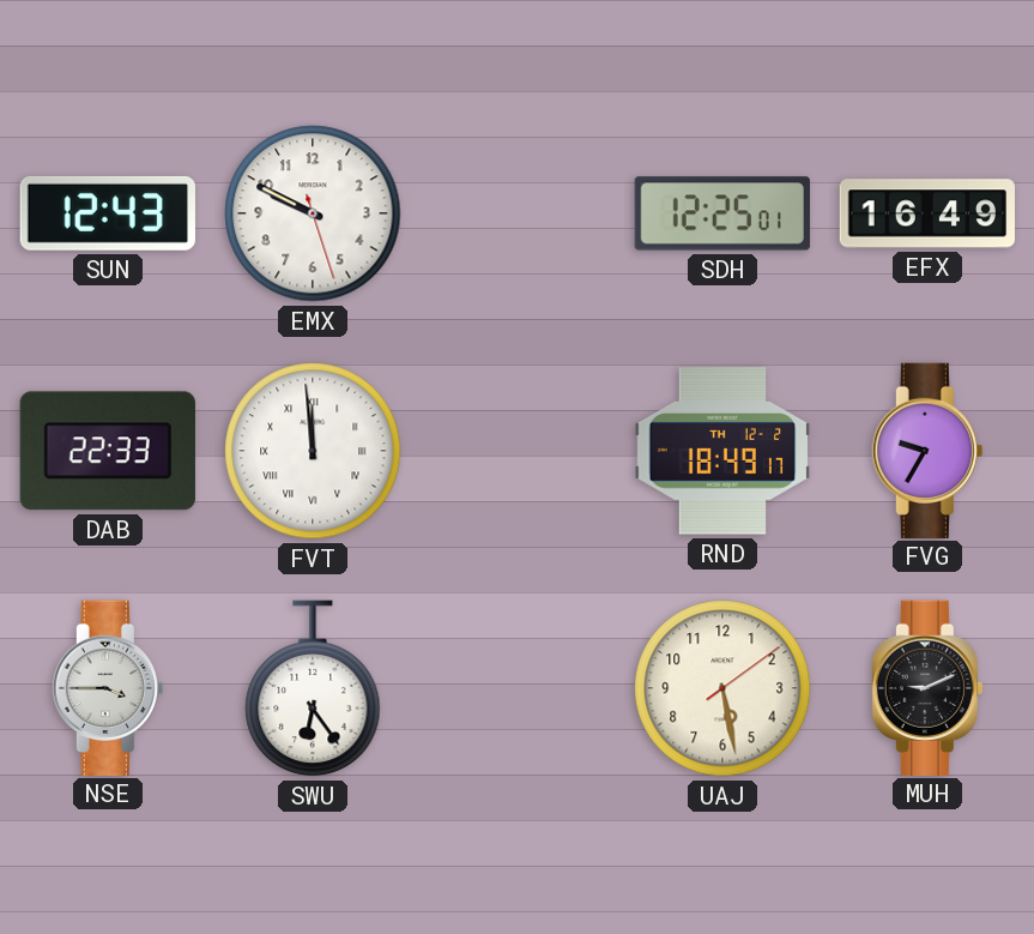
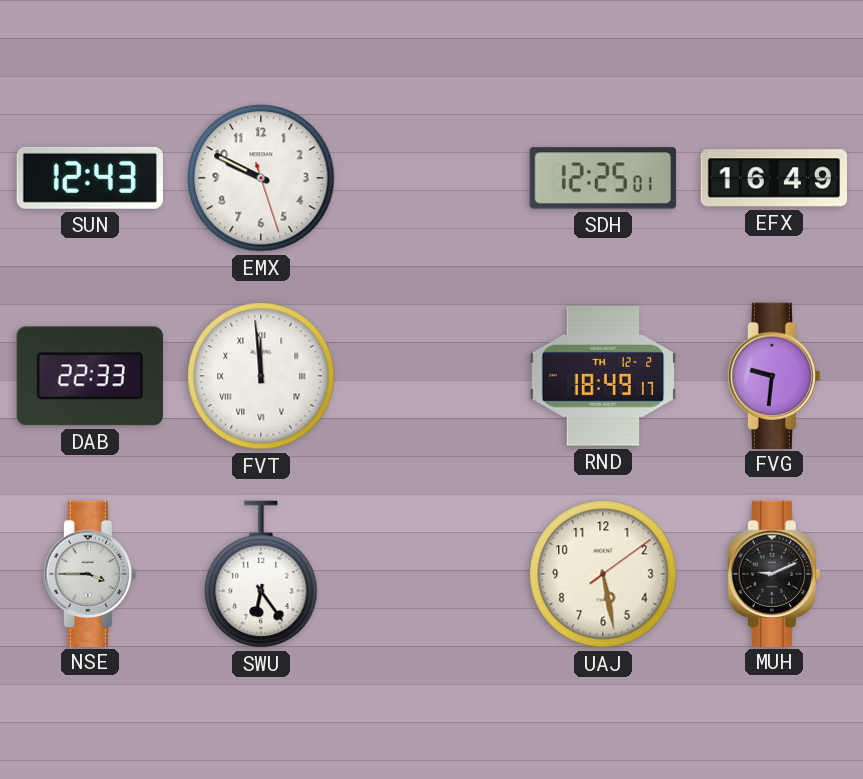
FVG: 9:35 -> 9:31 (774, 375)
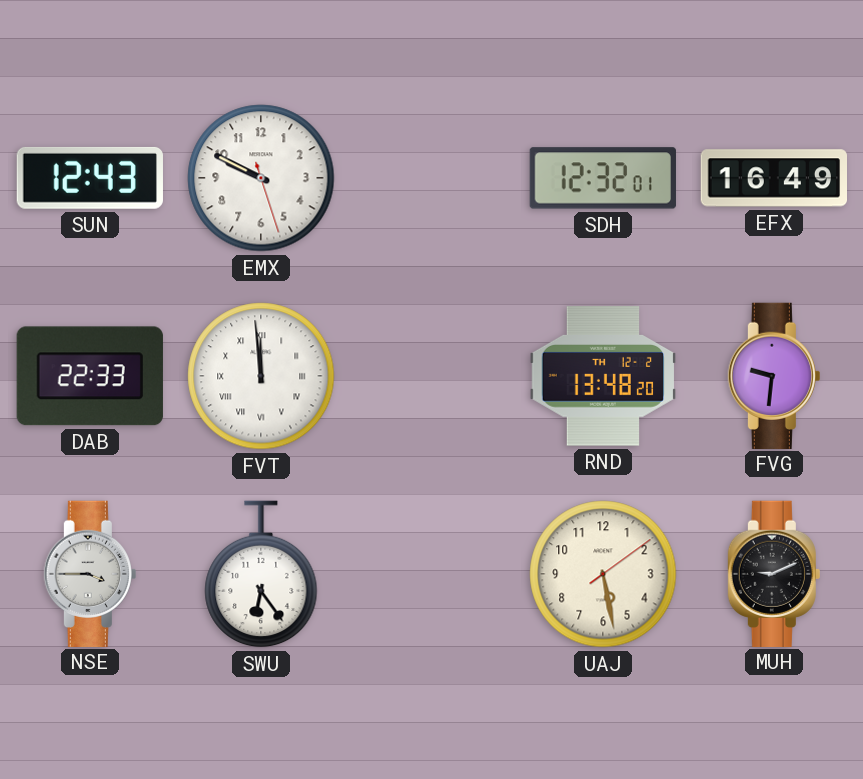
SDH: 12:25 -> 12:32 (603, 178)
RND: 18:49 -> 13:48 (602, 376)
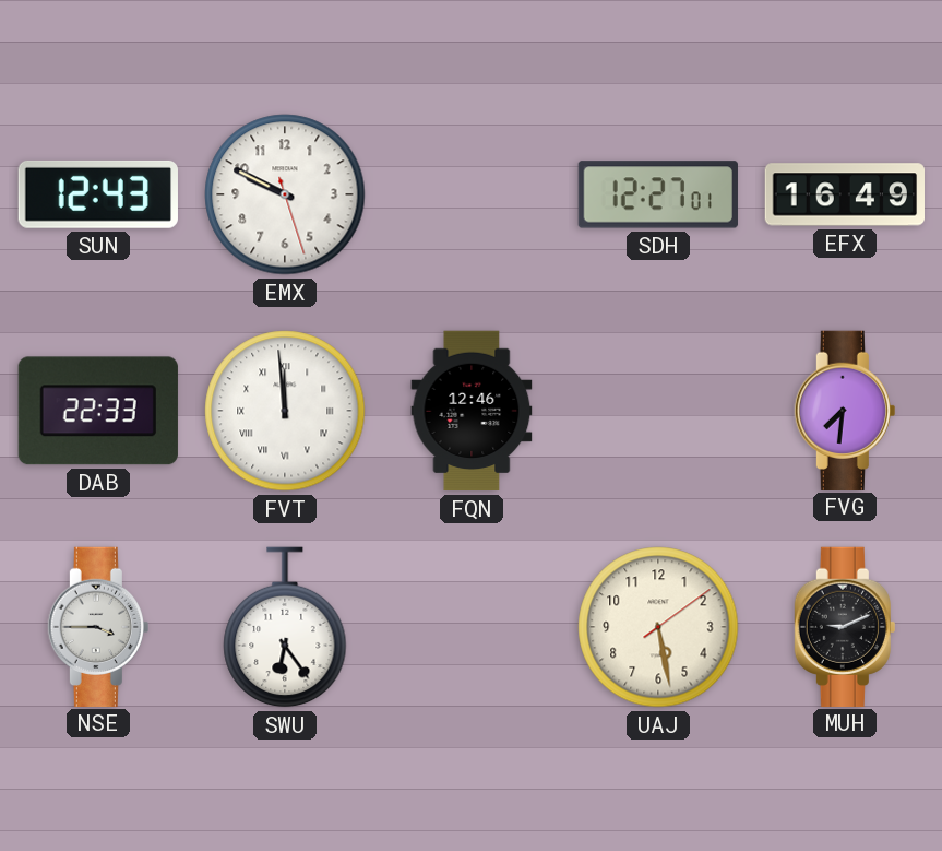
SDH: 12:32 -> 12:27 (658, 194)
FQN: none -> 12:46 (472, 411)
RND: 13:48 -> none (602, 376)
FVG: 9:31 -> 7:31 (845, 410)
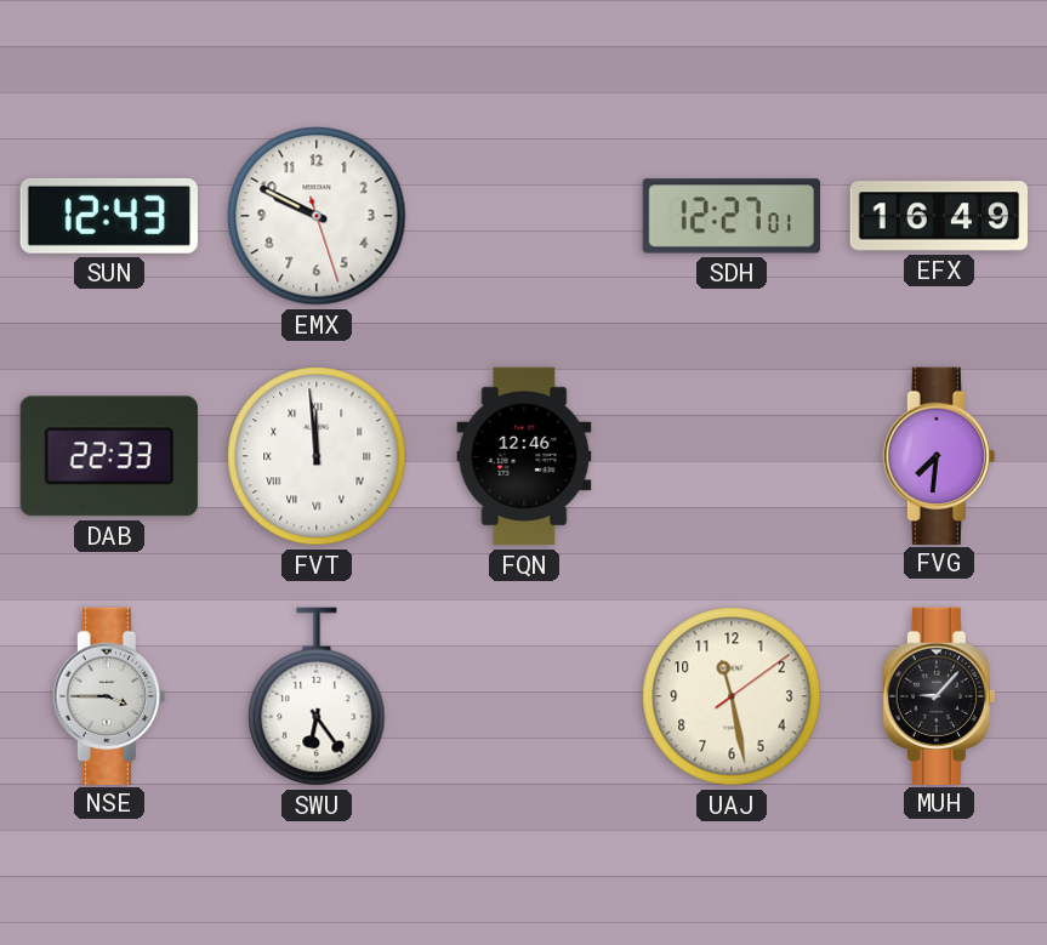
UAJ: 5:28 -> 11:28 (732, 696)
MUH: 9:11 -> 9:07 (939, 695)
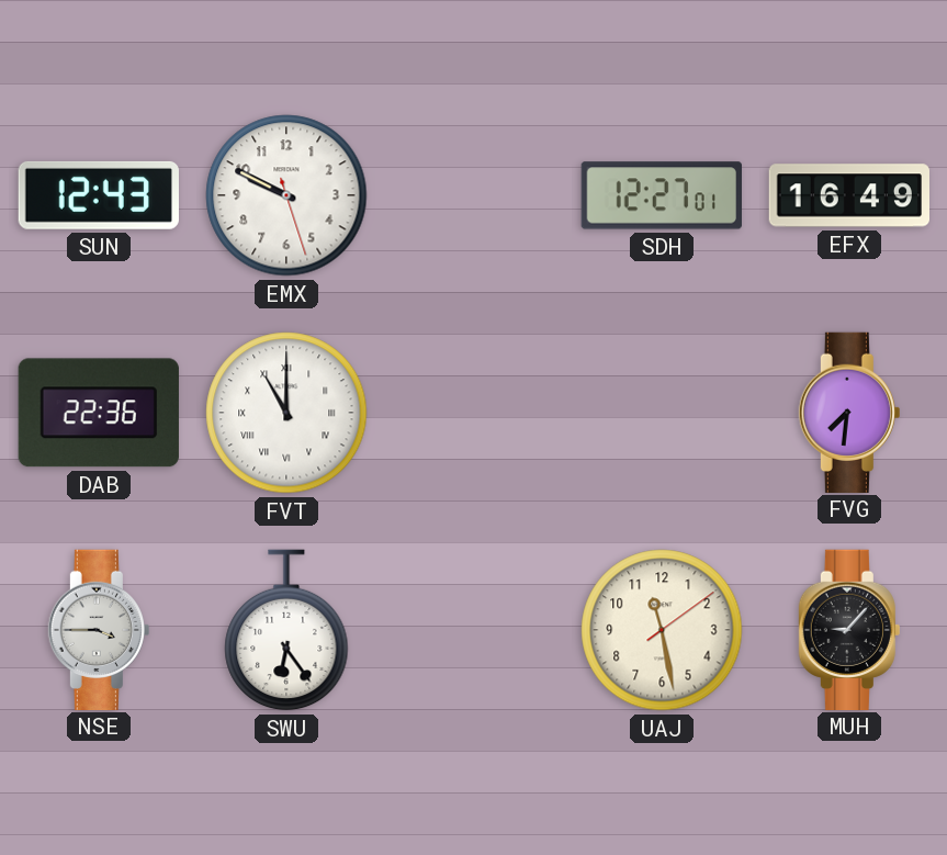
DAB: 22:33 -> 22:36 (99, 413)
FVT: 11:59 -> 11:00 (286, 413)
FQN: 12:46 -> none (524, 456)
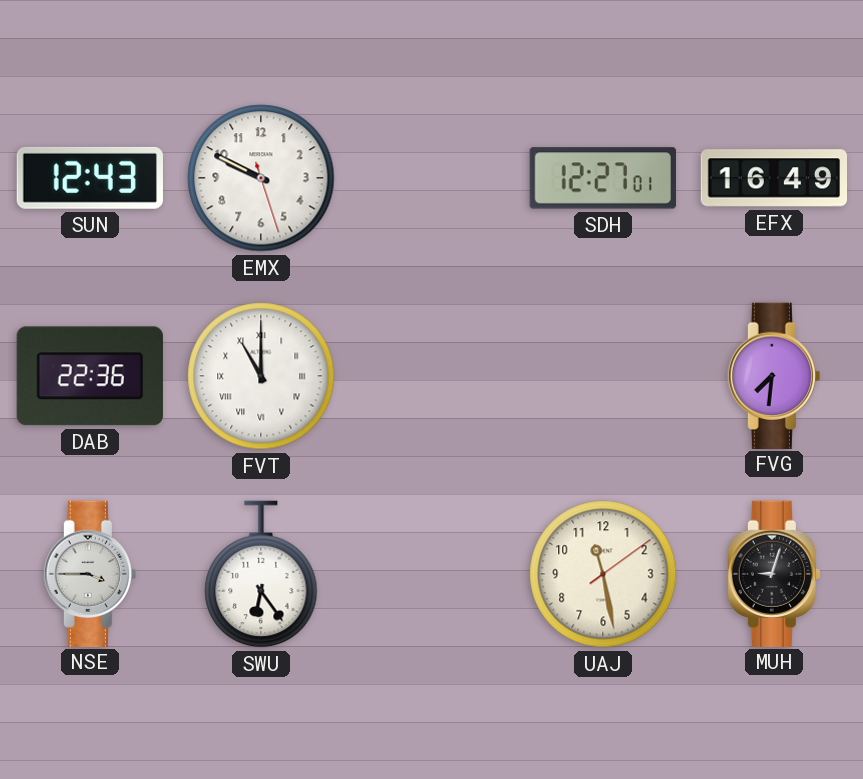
MUH: 9:07 -> 9:03 (774, 573)
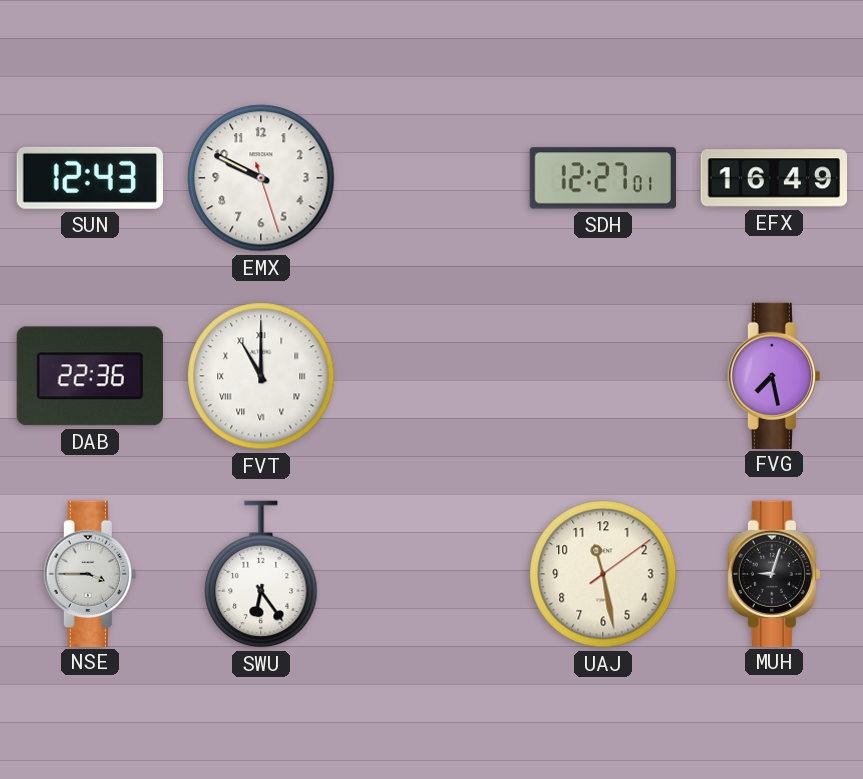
FVG: 7:31 -> 7:28 (774, 375)
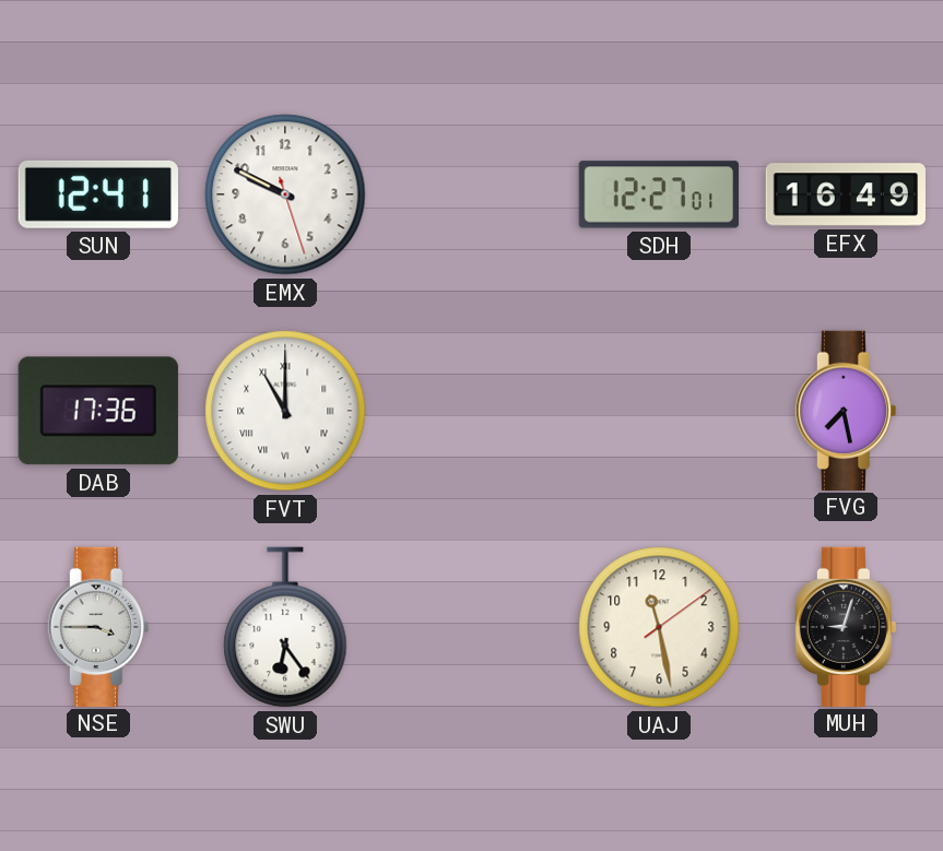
SUN: 12:43 -> 12:41 (98, 194)
DAB: 22:36 -> 17:36 (98, 411)
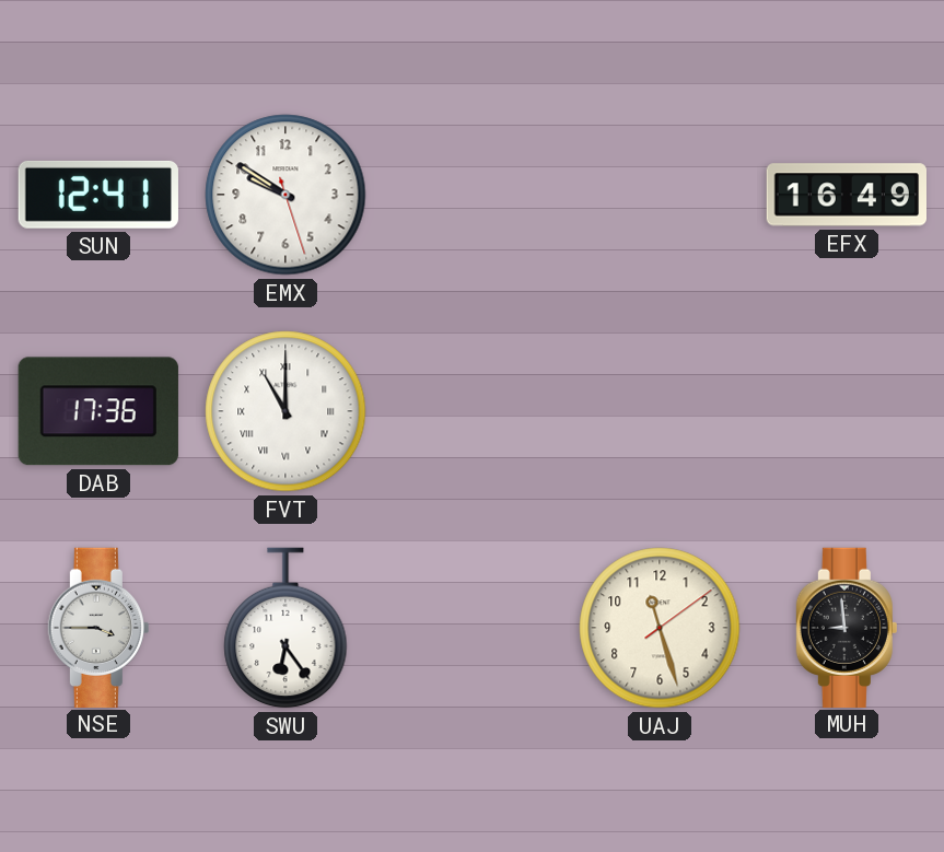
EMX: 9:49 -> 9:50 (285, 195)
SDH: 12:27 -> none (659, 194)
FVG: 7:28 -> none (846, 410)
UAJ: 11:28 -> 11:27 (660, 628)
MUH: 9:03 -> 8:59 (847, 627)
